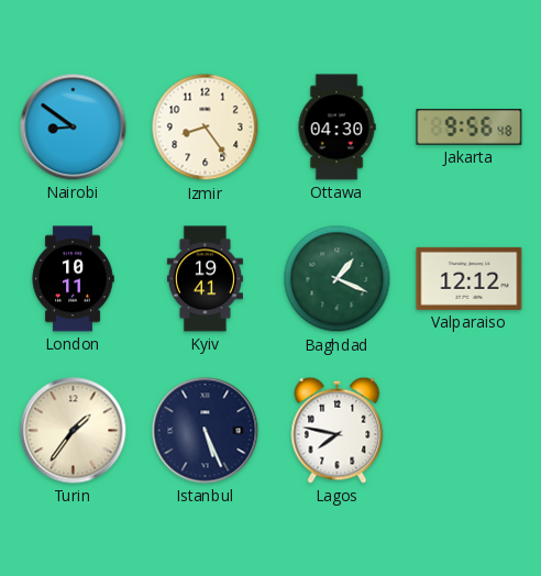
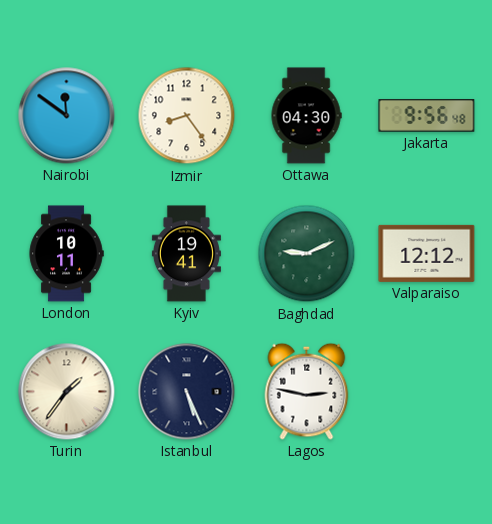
Nairobi: 8:51 -> 11:51 (67, 116)
Baghdad: 1:19 -> 9:11 (307, 254)
Lagos: 7:47 -> 2:47 (307, 391)
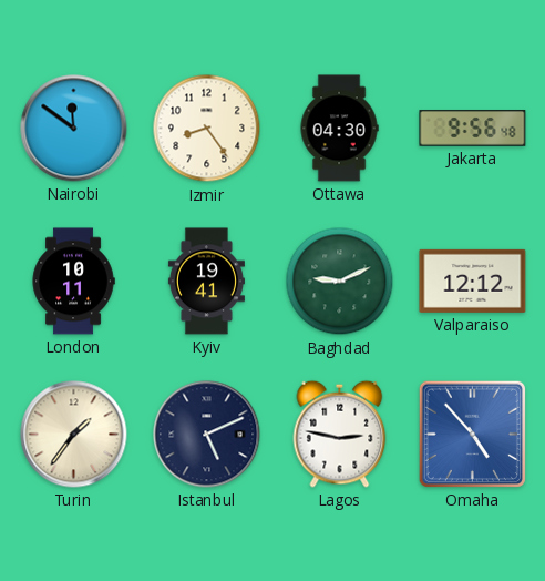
Istanbul: 5:26 -> 5:11 (207, 435)
Omaha: none -> 4:53 (472, 434)
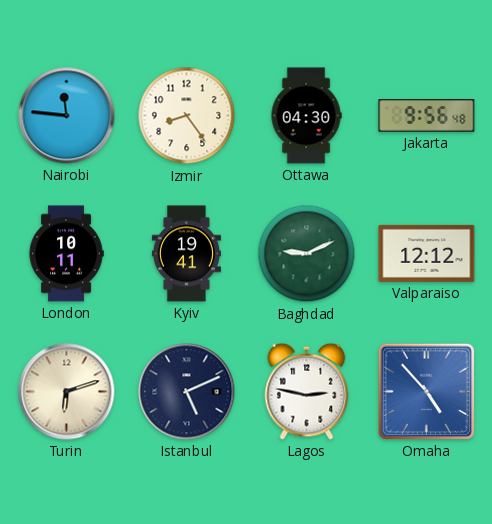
Nairobi: 11:51 -> 11:46 (67, 116)
Turin: 1:36 -> 6:12 (67, 392)
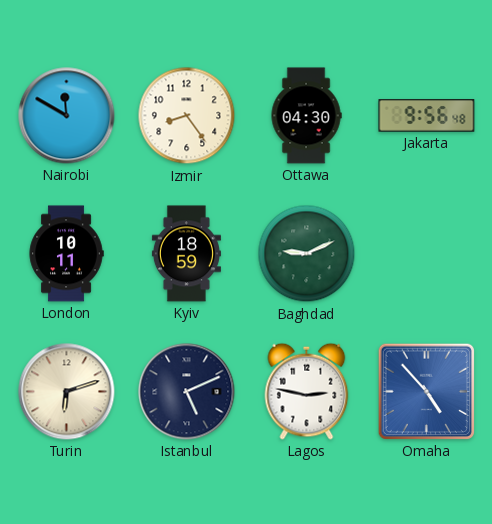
Nairobi: 11:46 -> 11:50 (67, 116)
Kyiv: 19:41 -> 18:59 (186, 254)
Valparaiso: 12:12 -> none (427, 253)
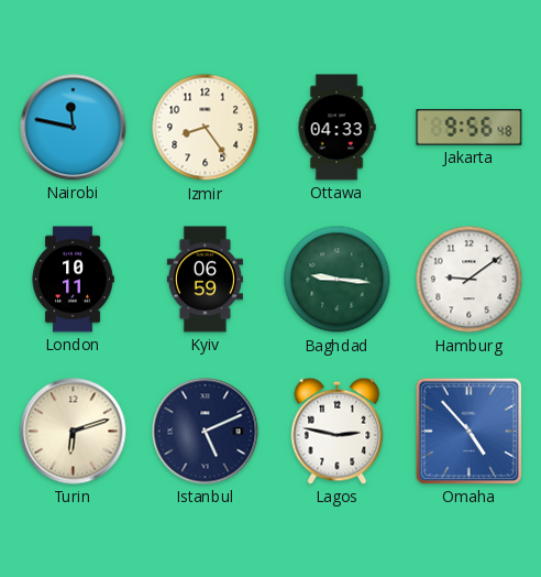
Nairobi: 11:50 -> 11:47 (74, 128)
Ottawa: 04:30 -> 04:33 (336, 128)
Kyiv: 18:59 -> 06:59 (205, 280)
Baghdad: 9:11 -> 9:16 (338, 280)
Hamburg: none -> 9:09 (470, 280)
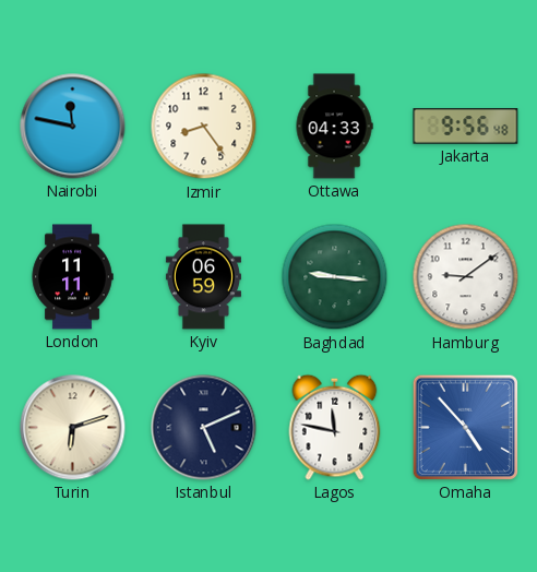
London: 10:11 -> 11:11 (72, 277)
Lagos: 2:47 -> 11:47 (335, 427)
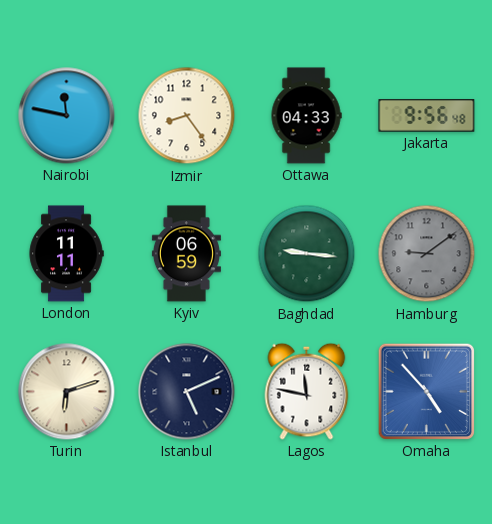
Hamburg dial: white -> grey (427, 254)
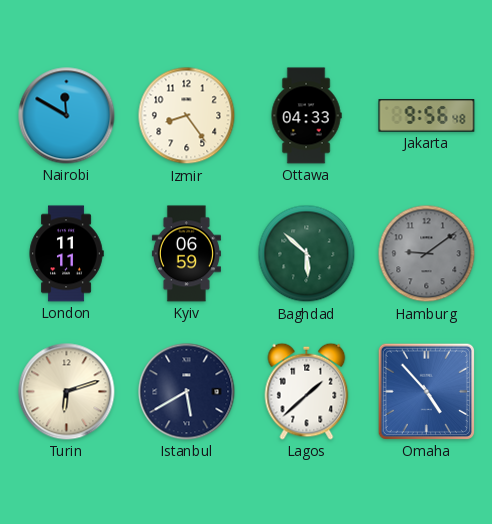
Nairobi: 11:47 -> 11:50 (67, 116)
Baghdad: 9:16 -> 5:52 (307, 254)
Istanbul: 5:11 -> 5:40 (187, 392)
Lagos: 11:47 -> 1:38 (307, 391)
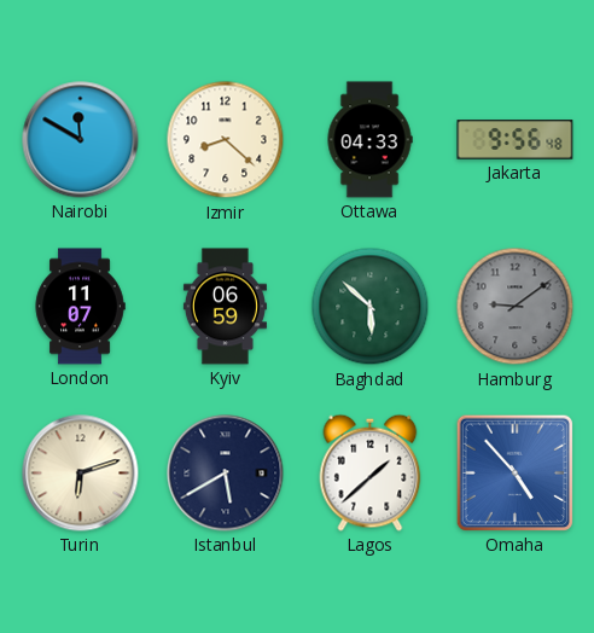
Izmir: 8:24 -> 8:22 (226, 140)
London: 11:11 -> 11:07 (80, 307)
